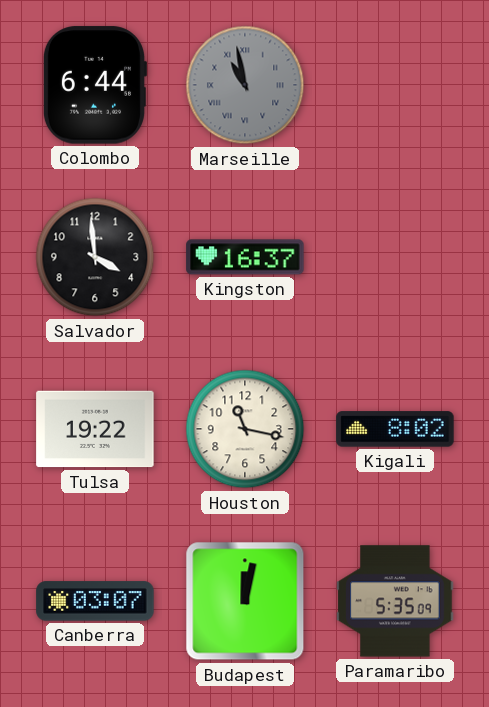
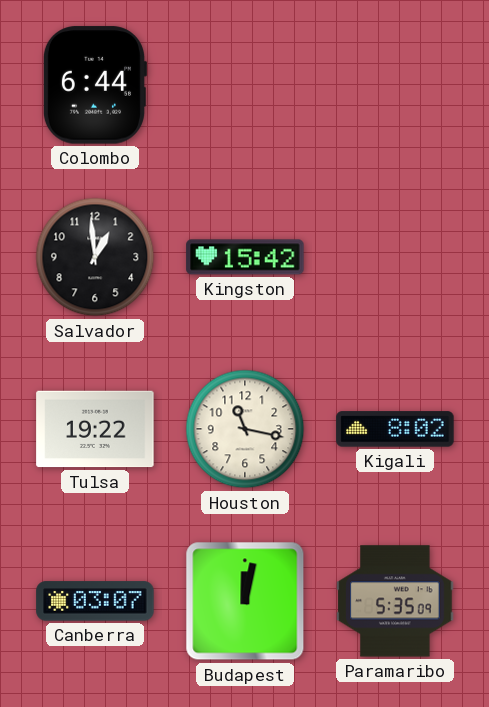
Marseille: 10:58 -> none (245, 85)
Salvador: 3:59 -> 12:59 (95, 257)
Kingston: 16:37 -> 15:42 (245, 257)
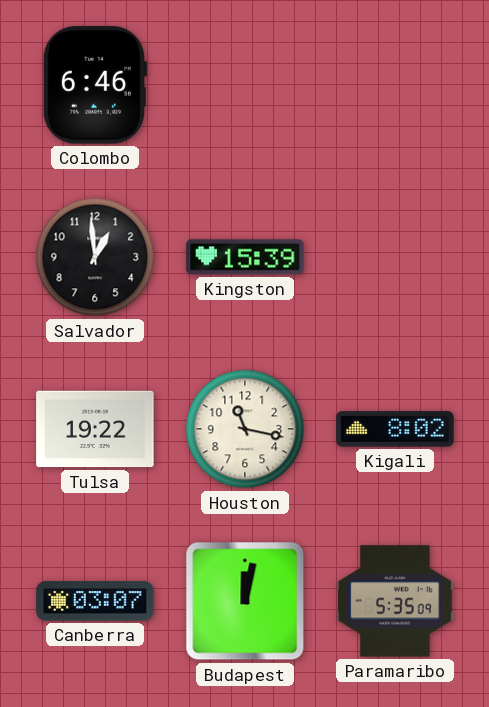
Colombo: 6:44 -> 6:46 (94, 85)
Kingston: 15:42 -> 15:39 (245, 257)
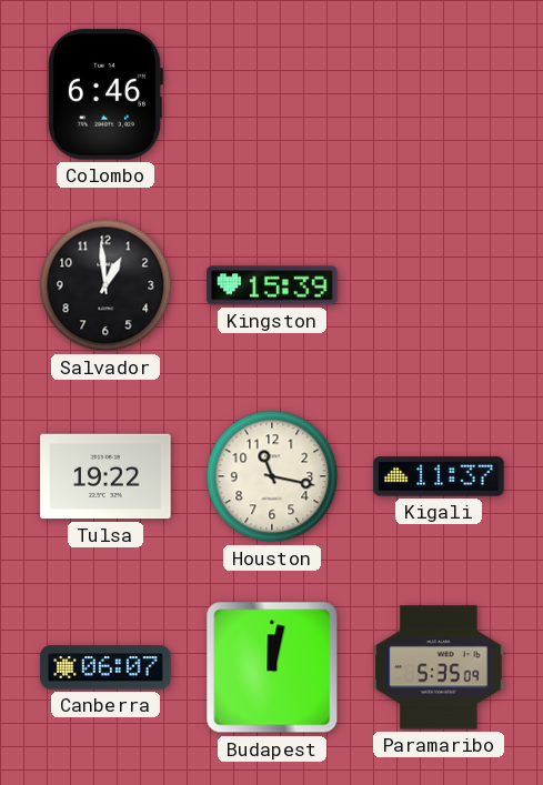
Kigali: 8:02 -> 11:37 (439, 476)
Canberra: 03:07 -> 06:07 (105, 667)
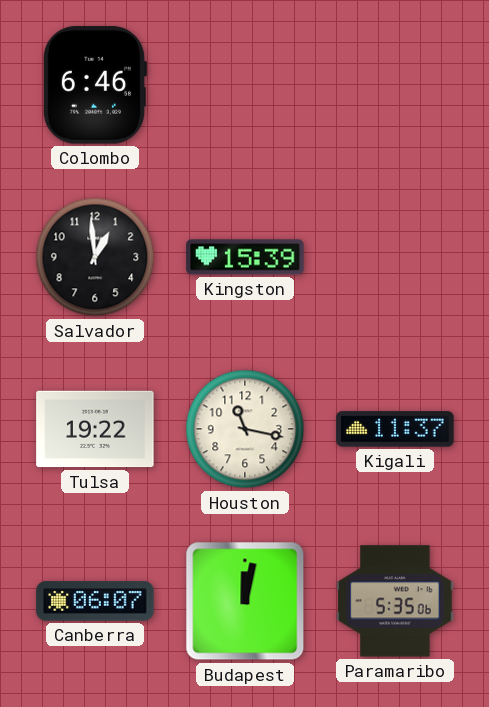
Paramaribo: 5:35:09 -> 5:35:06 (395, 601)
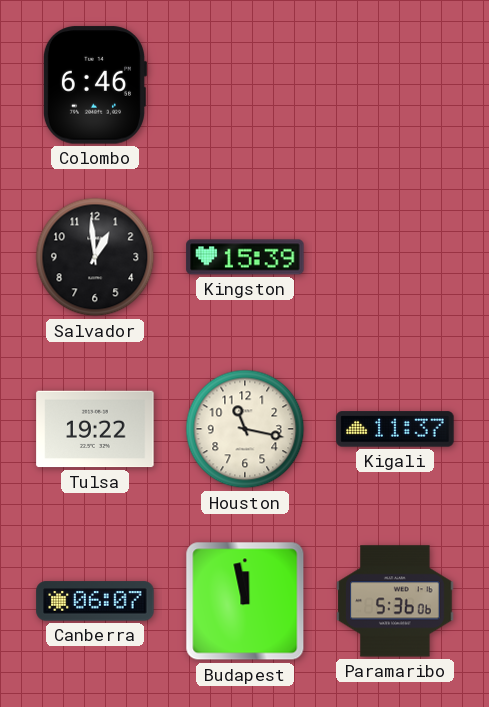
Budapest: 12:02 -> 11:58 (245, 601)
Paramaribo: 5:35 -> 5:36 (395, 601)
